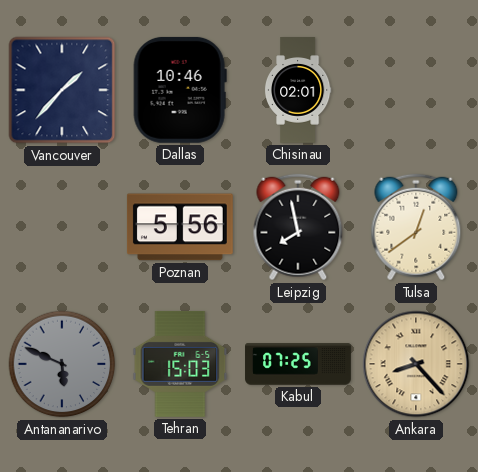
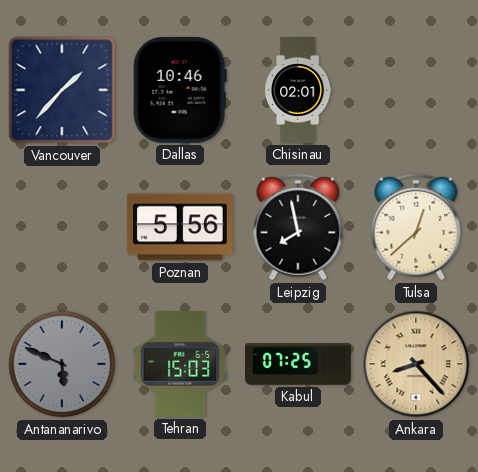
Tulsa: 12:39 -> 12:38 (416, 227)
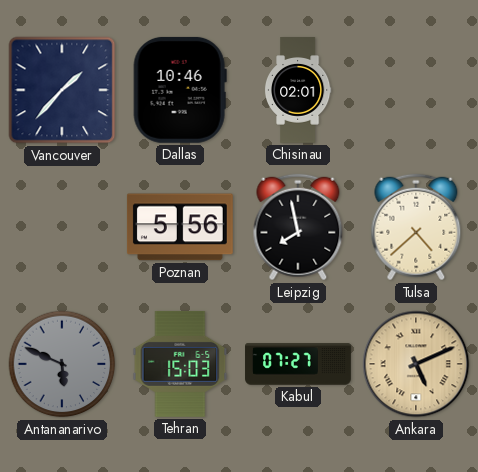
Tulsa: 12:38 -> 4:38 (416, 227)
Kabul: 07:25 -> 07:27 (298, 364)
Ankara: 8:23 -> 5:11 (416, 364)
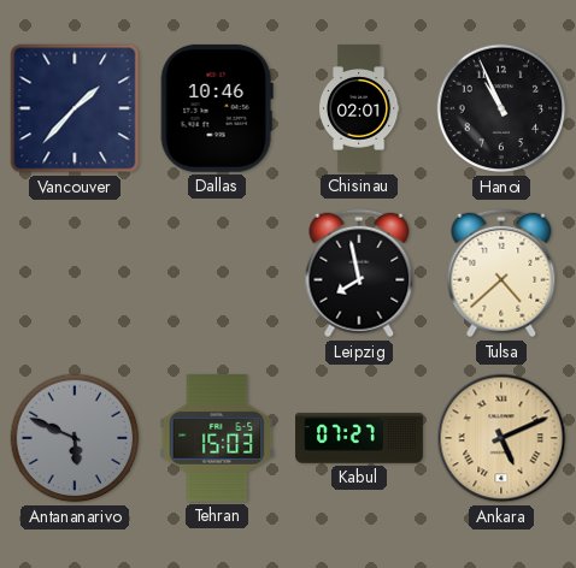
Hanoi: none -> 10:56 (501, 108)
Poznan: 5:56 -> none (180, 227)
